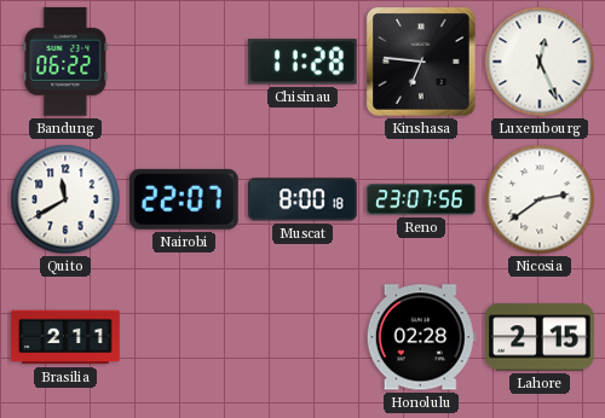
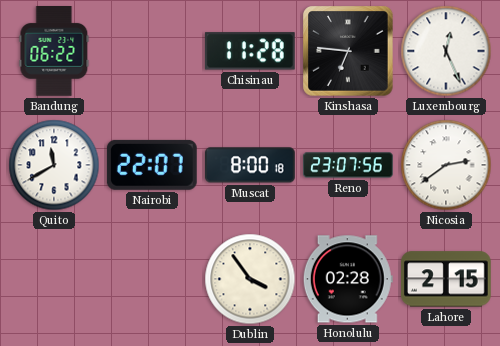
Brasilia: 2:11 -> none (65, 337)
Dublin: none -> 3:54 (250, 279)
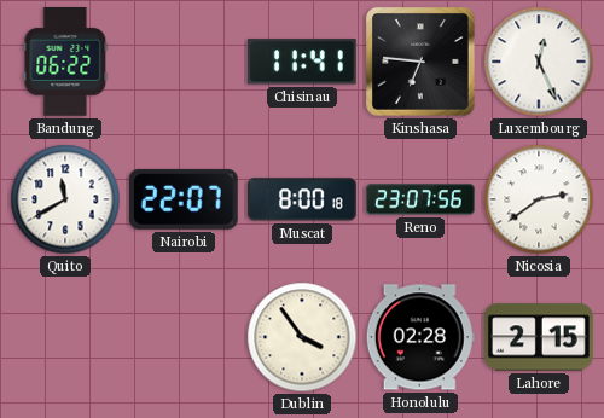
Chisinau: 11:28 -> 11:41 (302, 62)
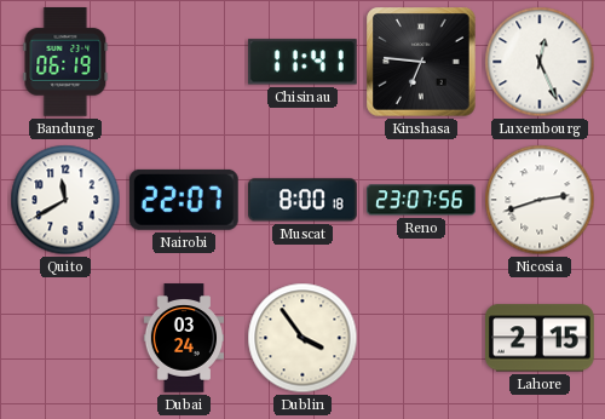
Bandung: 06:22 -> 06:19 (65, 63)
Nicosia: 2:39 -> 2:42 (540, 200)
Dubai: none -> 03:24 (184, 338)
Honolulu: 02:28 -> none (420, 337)
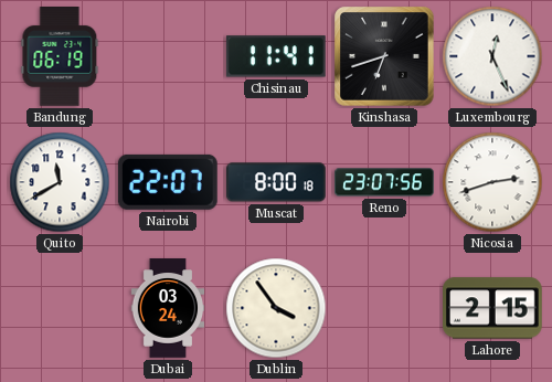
Kinshasa: 6:46 -> 6:42 (384, 56)
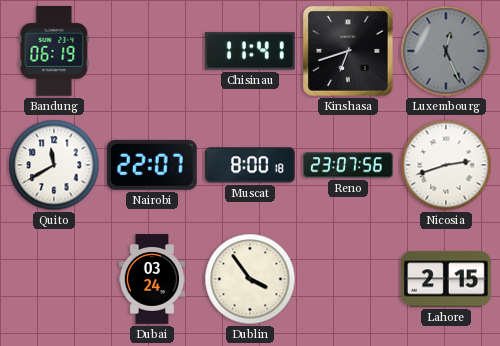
Luxembourg dial: white -> grey (446, 51)
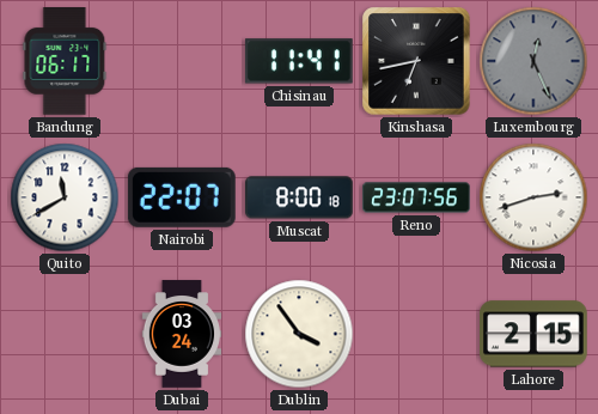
Bandung: 06:19 -> 06:17 (65, 62)
Kinshasa: 6:42 -> 6:43 (416, 61)
